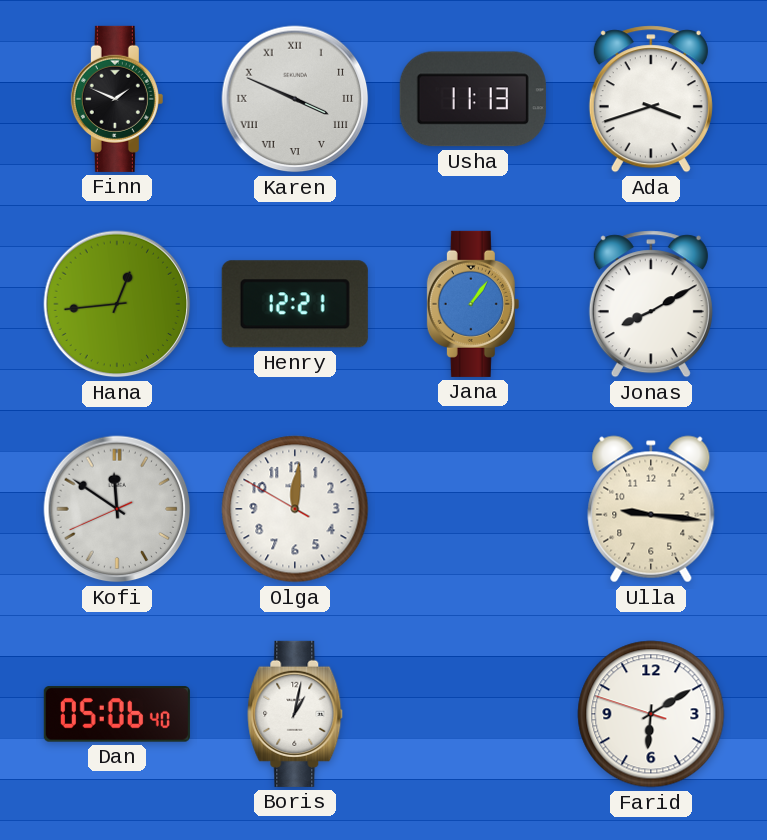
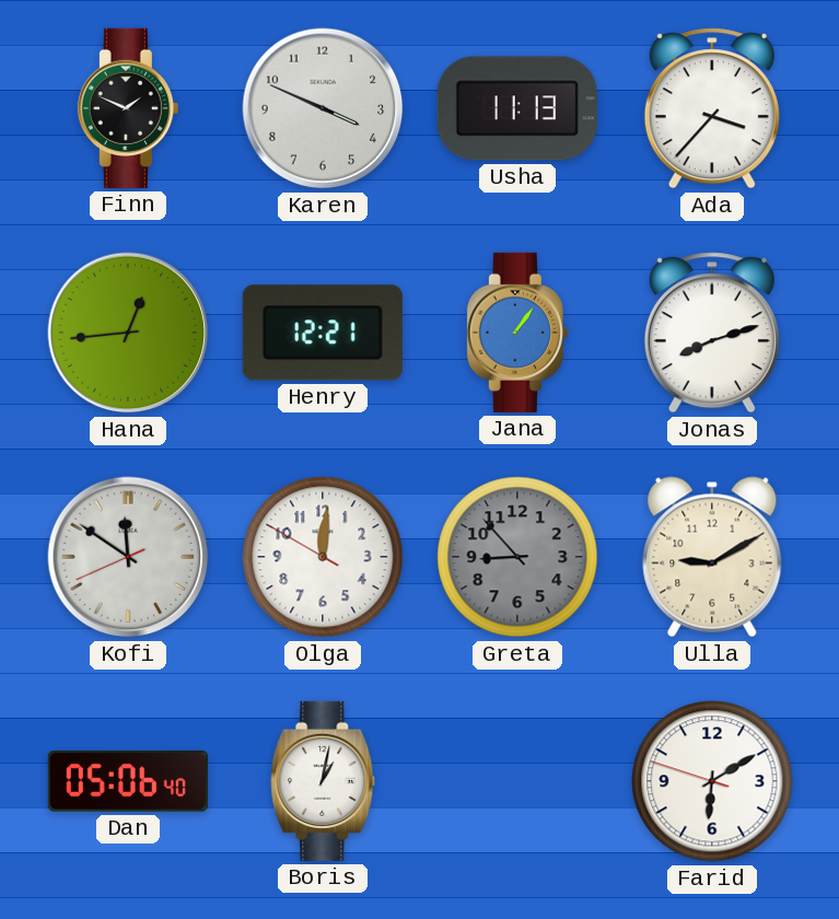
Karen numerals: Roman -> Arabic (323, 108)
Ada: 3:42 -> 3:37 (712, 108)
Jonas: 8:10 -> 8:12 (712, 333)
Greta: none -> 8:53 (517, 557)
Ulla: 9:16 -> 9:10 (712, 557)
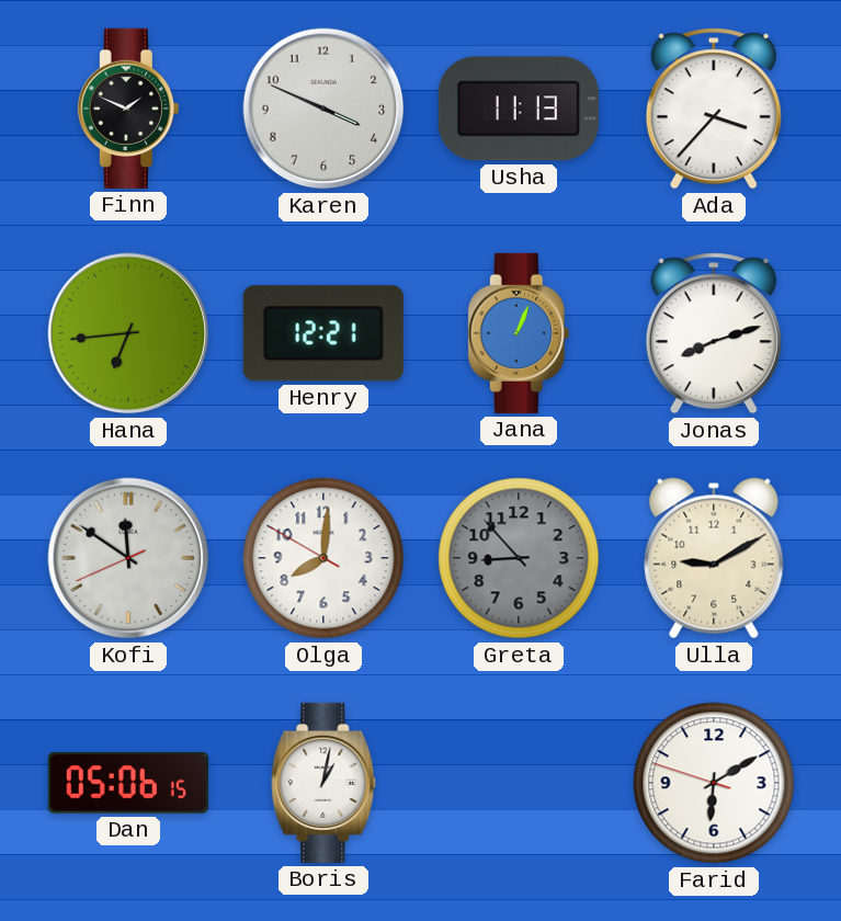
Hana: 12:44 -> 6:44 (128, 333)
Jana: 1:06 -> 1:04 (519, 333)
Olga: 12:00 -> 8:00 (323, 558)
Dan: 05:06:40 -> 05:06:15 (128, 783)
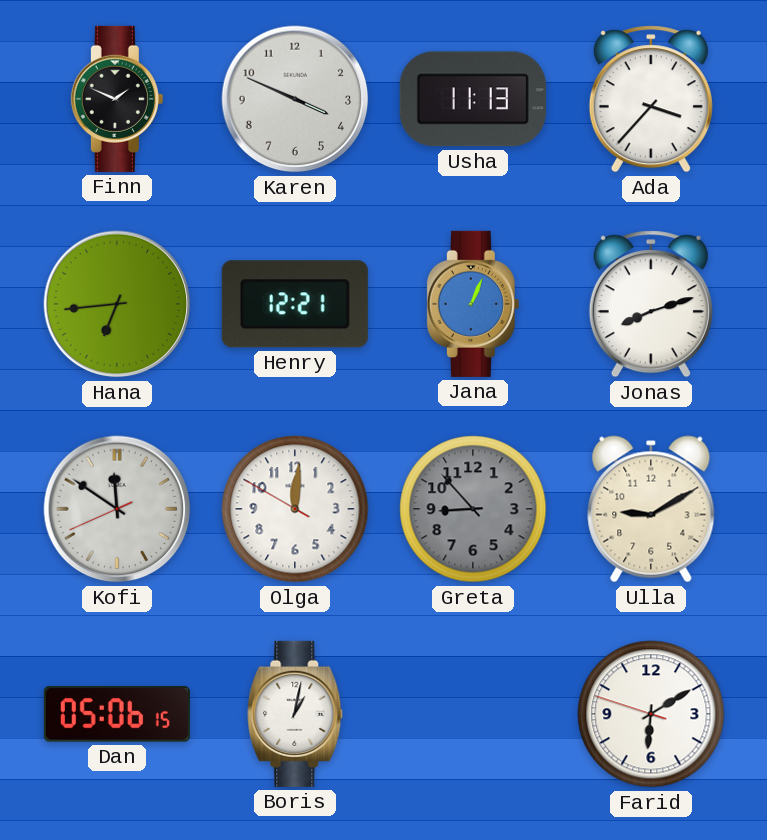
Olga: 8:00 -> 12:00 (295, 509)
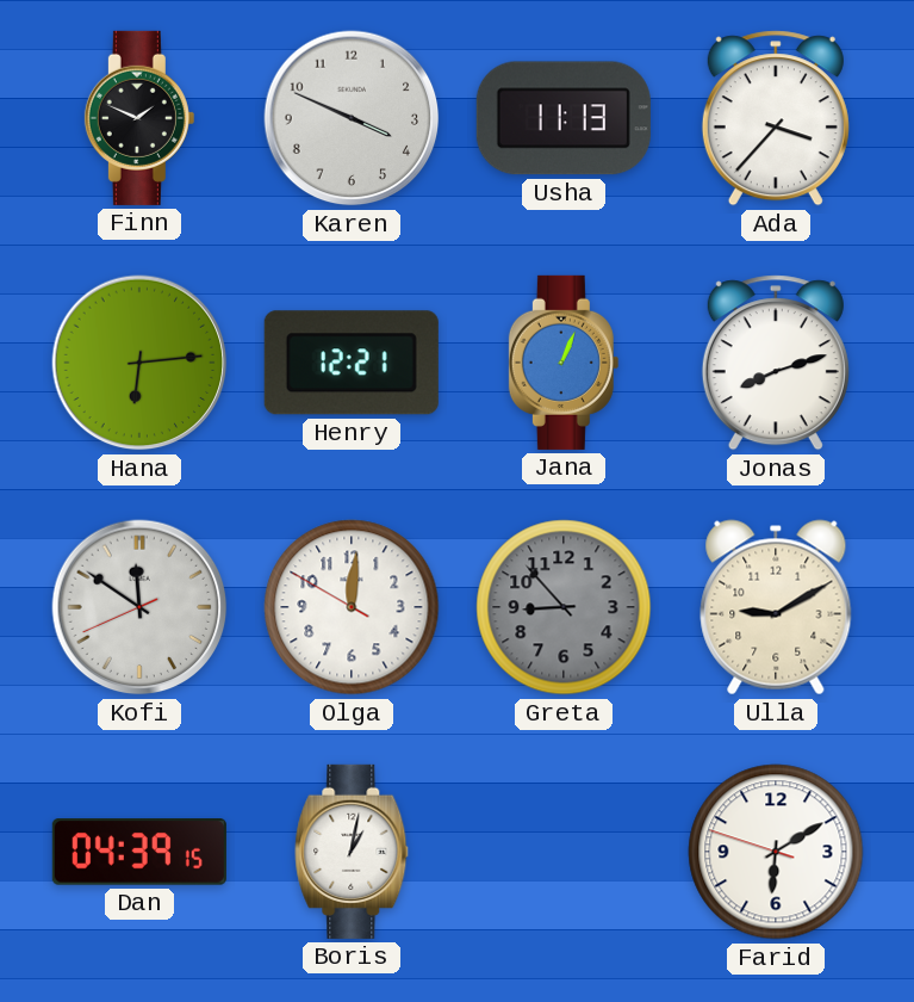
Hana: 6:44 -> 6:14 (139, 363)
Dan: 05:06 -> 04:39 (139, 852)
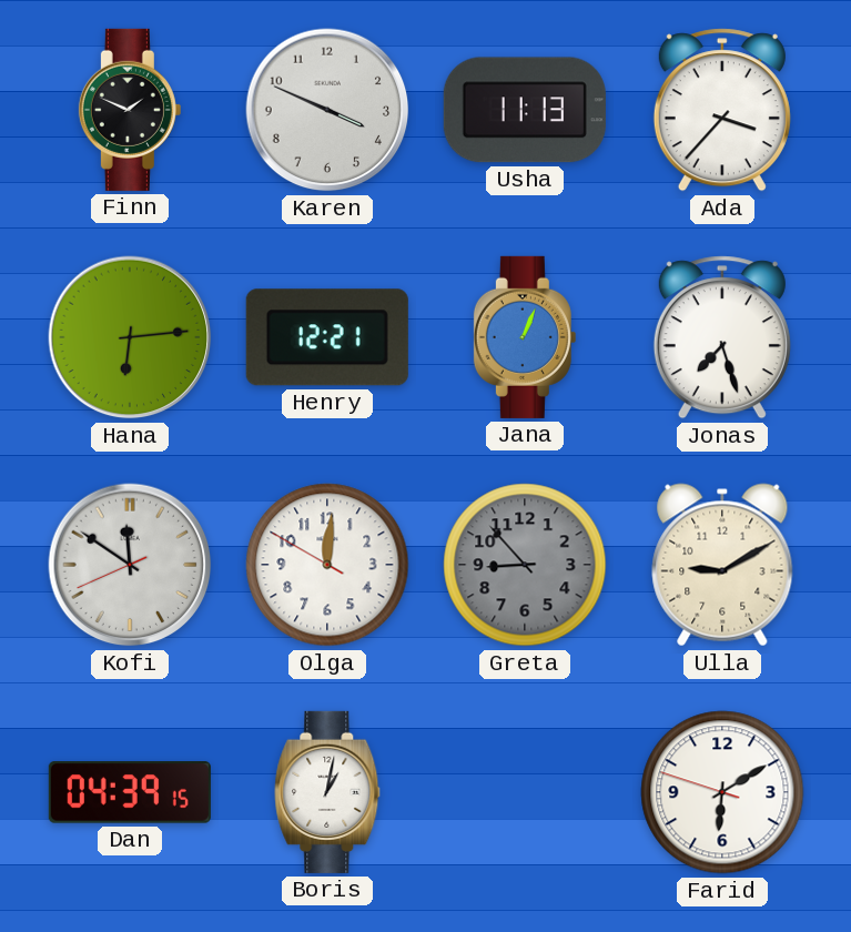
Jonas: 8:12 -> 7:27 (722, 337)
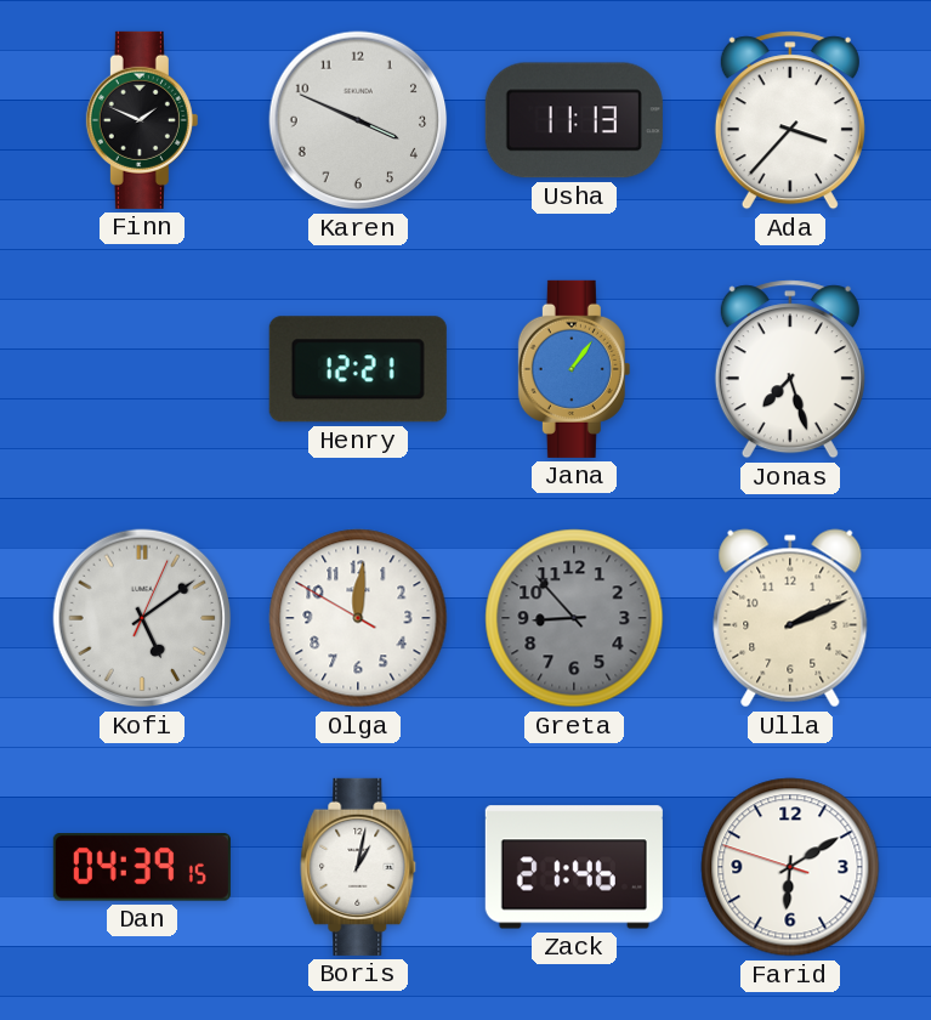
Hana: 6:14 -> none (130, 337)
Jana: 1:04 -> 1:06 (574, 369)
Kofi: 11:50 -> 5:09 (142, 618)
Ulla: 9:10 -> 2:11 (790, 618)
Zack: none -> 21:46 (574, 867)
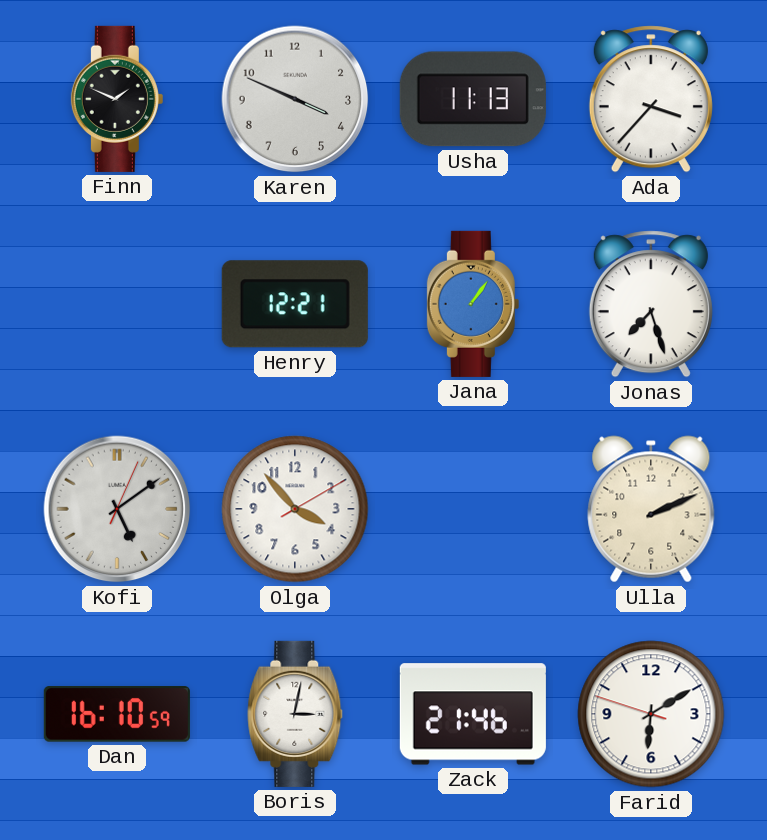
Olga: 12:00 -> 3:53 (295, 509)
Greta: 8:53 -> none (574, 618)
Dan: 04:39 -> 16:10 (117, 714)
Boris: 1:02 -> 3:02 (295, 714)
